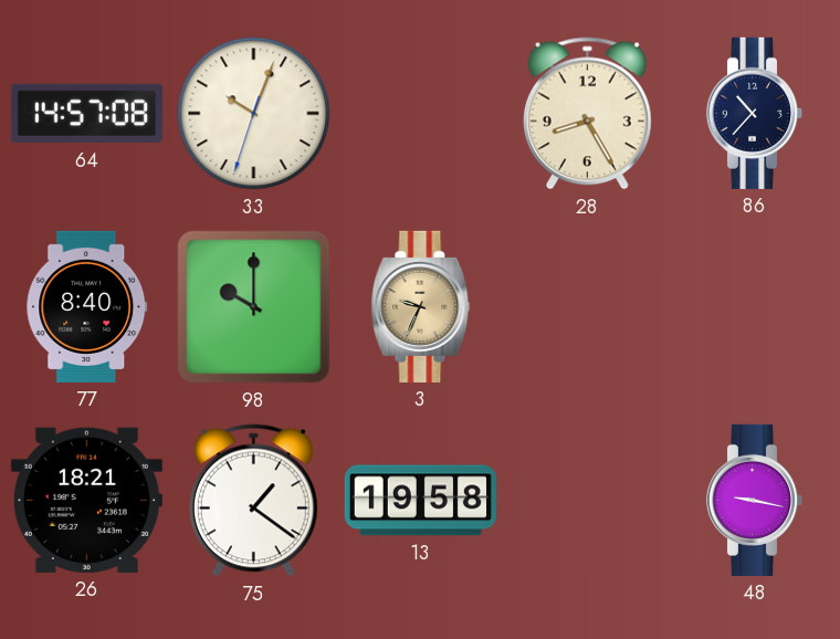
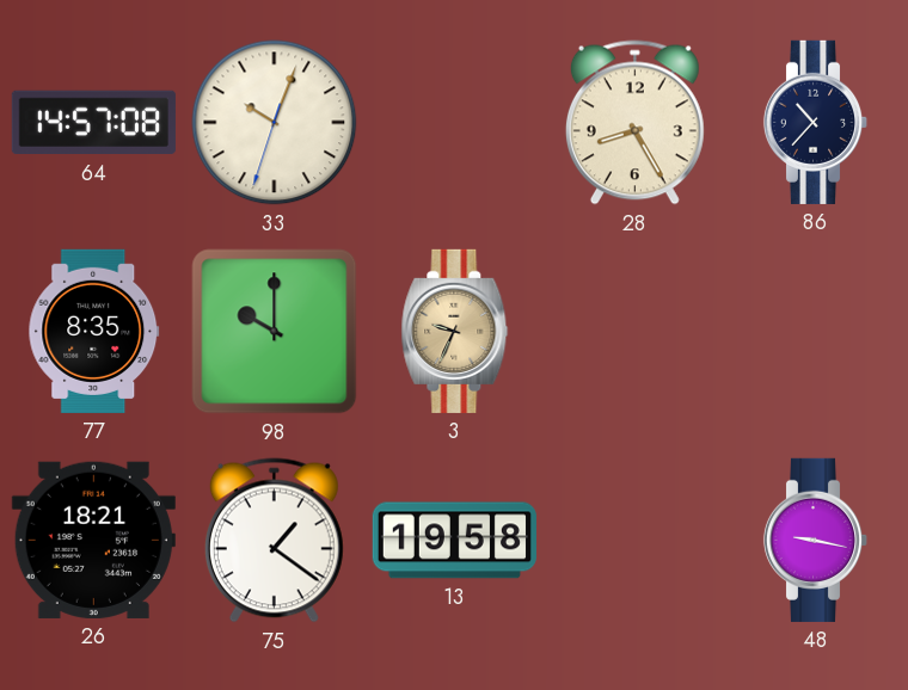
77: 8:40 -> 8:35 (94, 331)
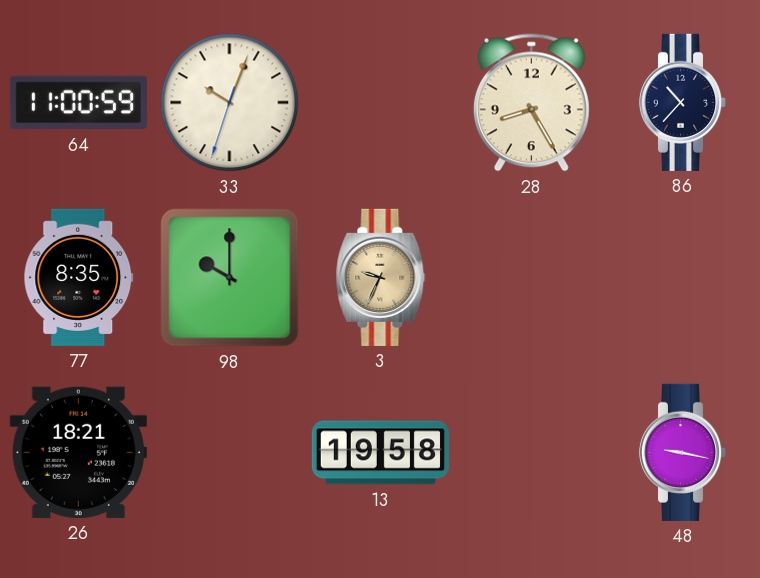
64: 14:57 -> 11:00 (78, 103)
75: 1:21 -> none (274, 541)
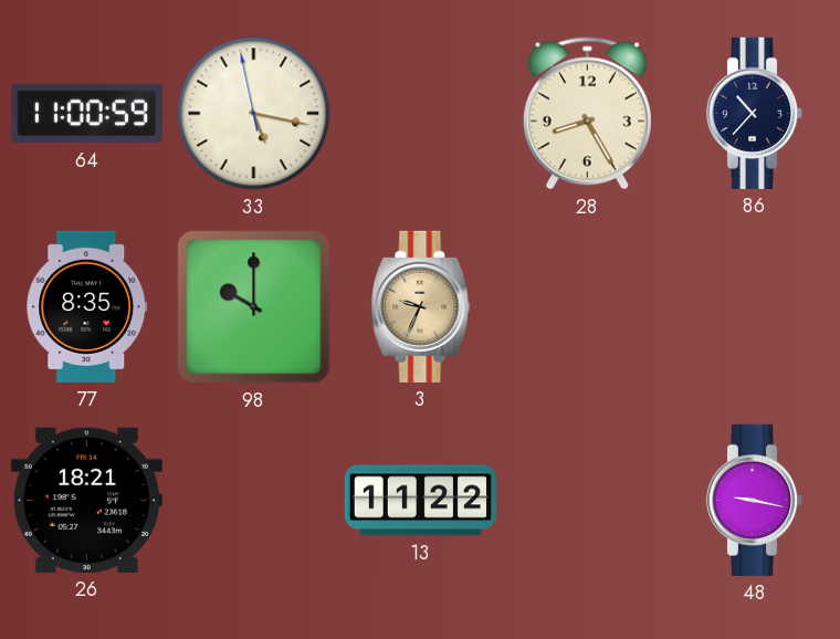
33: 10:03 -> 5:16 (254, 114)
13: 19:58 -> 11:22 (420, 501)
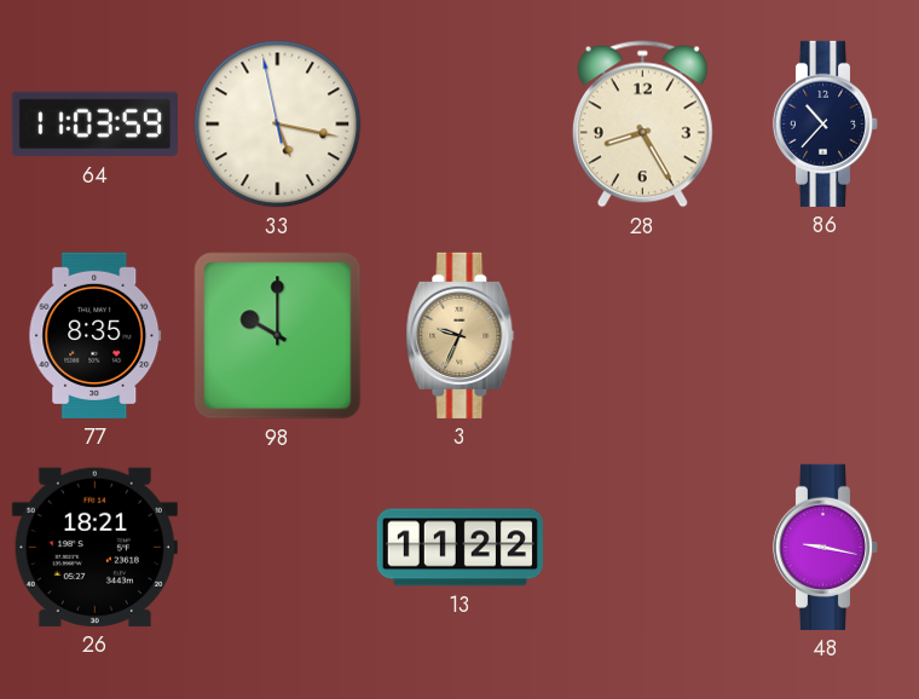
64: 11:00 -> 11:03 (94, 125)
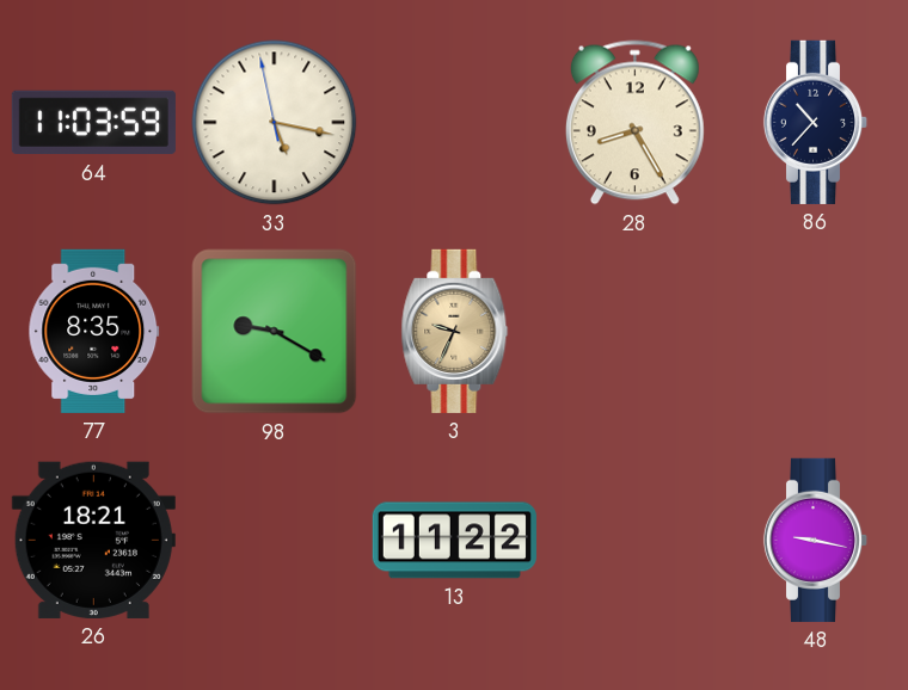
98: 10:00 -> 9:20 (275, 332)
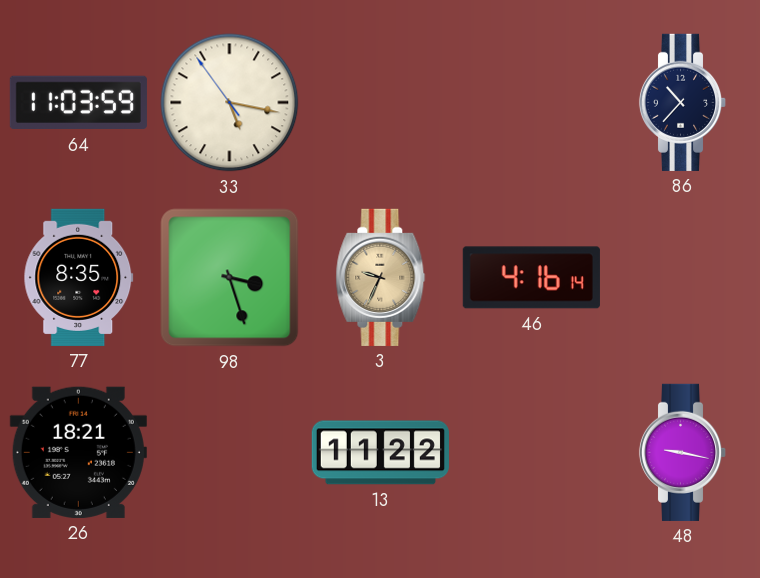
33: 5:16:58 -> 5:16:54 (230, 103)
28: 8:25 -> none (634, 123)
98: 9:20 -> 3:27 (230, 278)
46: none -> 4:16 (531, 278)
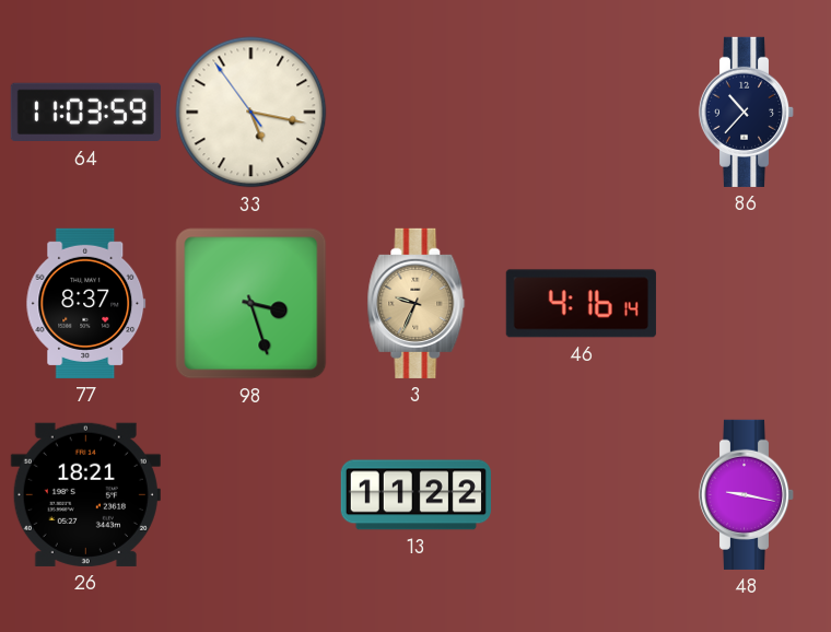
77: 8:35 -> 8:37 (86, 303)
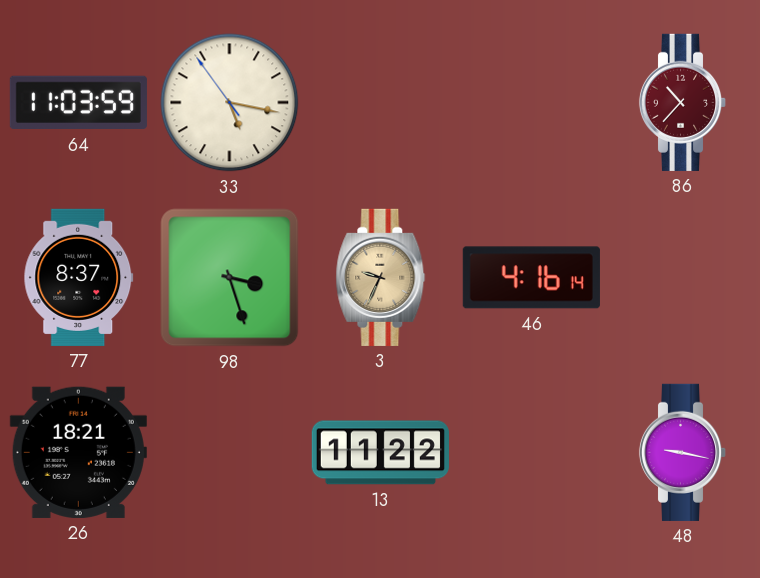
86 dial: navy -> burgundy (683, 102)
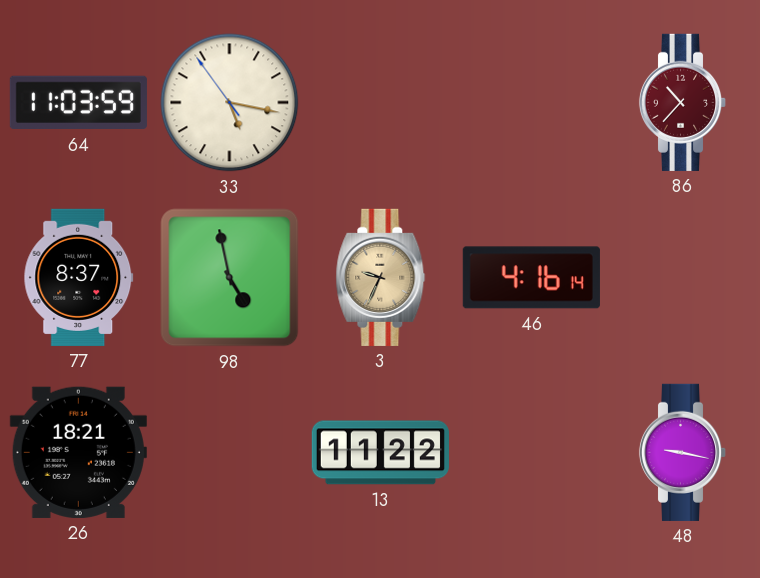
98: 3:27 -> 4:58 (230, 278)
